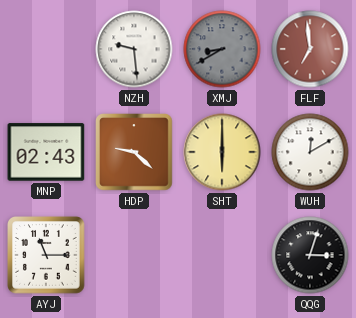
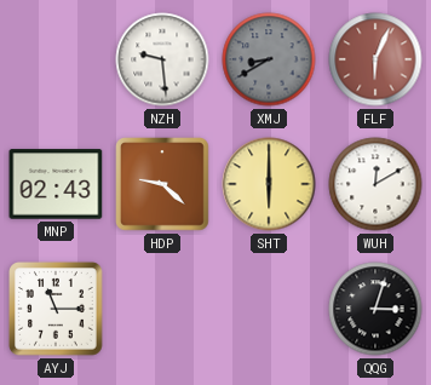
FLF: 6:59 -> 6:04 (375, 59)
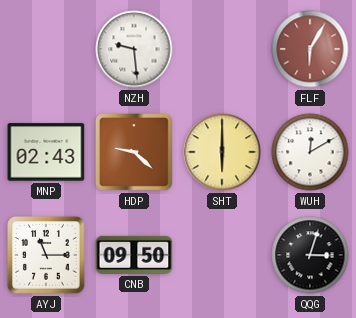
XMJ: 8:40 -> none (269, 59)
FLF: 6:04 -> 6:05 (310, 49)
CNB: none -> 09:50 (134, 255)
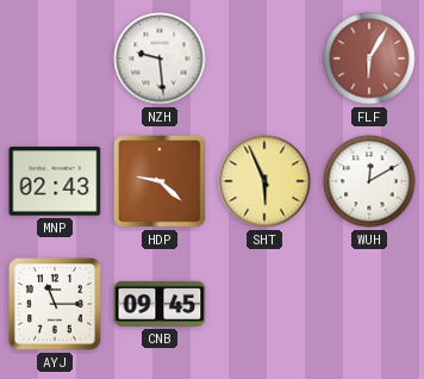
SHT: 6:00 -> 5:56 (264, 181)
CNB: 09:50 -> 09:45 (160, 304)
QQG: 3:03 -> none (310, 255)
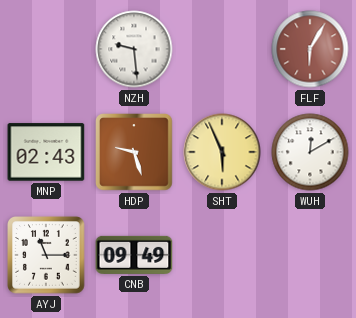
HDP: 9:22 -> 9:27 (134, 152)
CNB: 09:45 -> 09:49 (134, 255)
